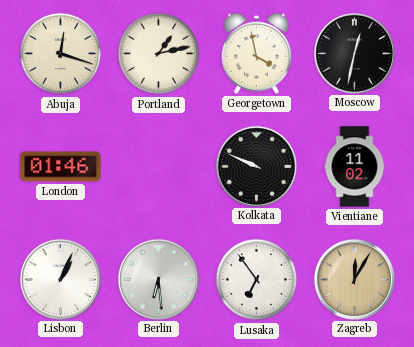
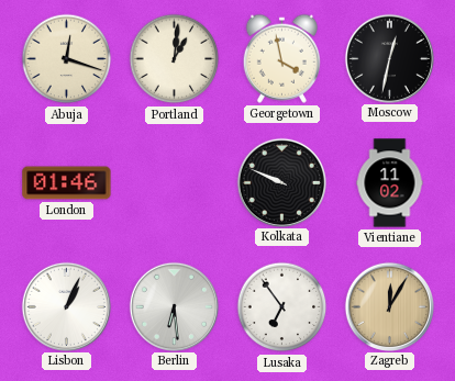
Portland: 1:13 -> 1:01 (175, 59)
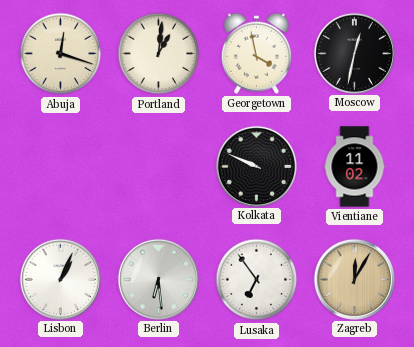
London: 01:46 -> none (67, 183)
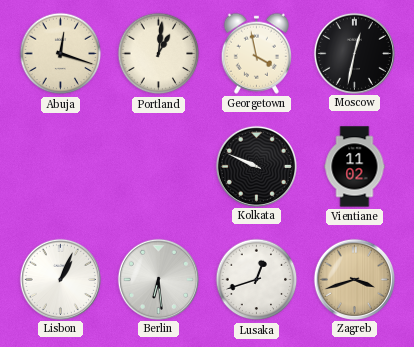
Lusaka: 6:54 -> 12:42 (257, 280)
Zagreb: 12:05 -> 3:42 (354, 279)
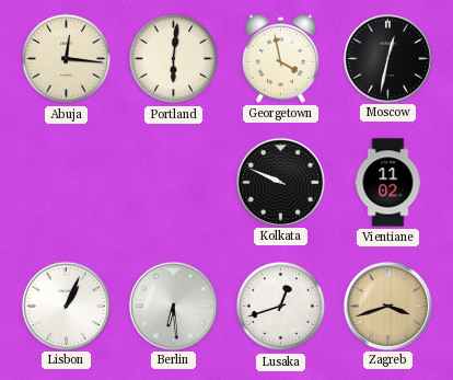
Abuja: 12:18 -> 12:16 (67, 59)
Portland: 1:01 -> 6:01 (174, 59)
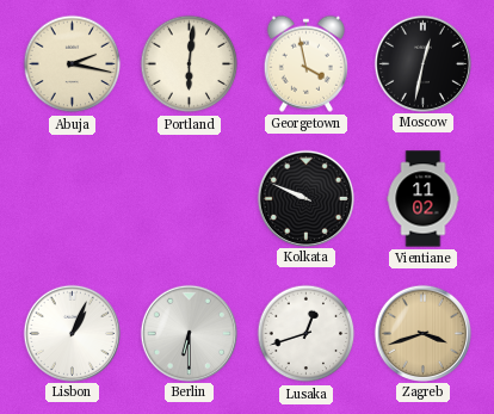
Abuja: 12:16 -> 2:17 (73, 64)
Berlin: 6:29 -> 6:30 (189, 333)
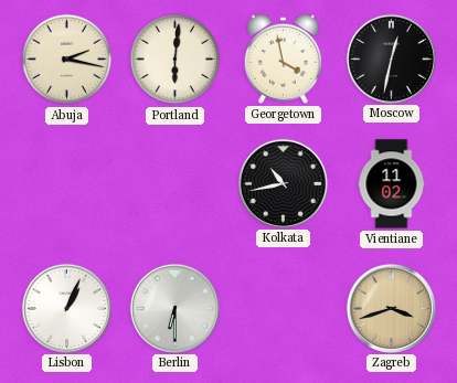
Kolkata: 9:49 -> 10:43 (283, 183)
Lusaka: 12:42 -> none (307, 334)
